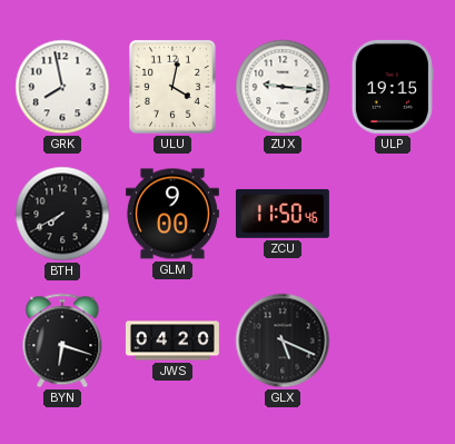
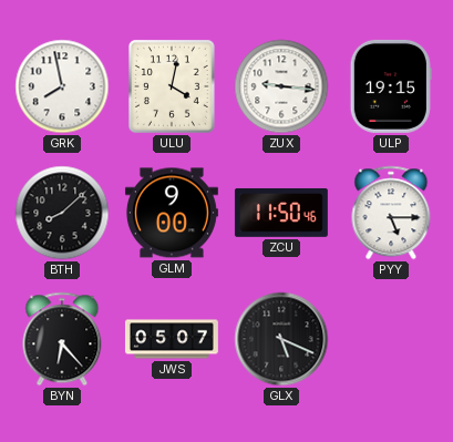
BTH: 7:40 -> 8:08 (62, 213)
PYY: none -> 5:15 (391, 213)
BYN: 6:18 -> 6:23 (62, 339)
JWS: 04:20 -> 05:07 (172, 339)
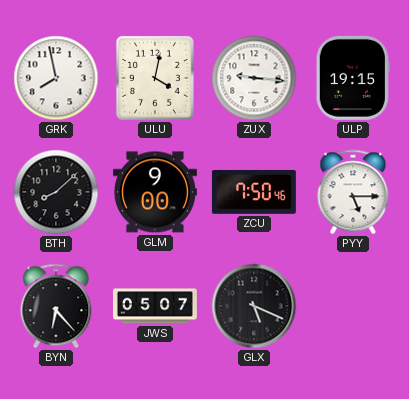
ZCU: 11:50 -> 7:50 (254, 192)
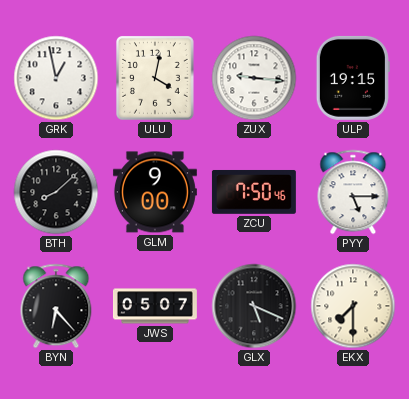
GRK: 7:58 -> 12:58 (56, 78)
EKX: none -> 7:30 (353, 306)
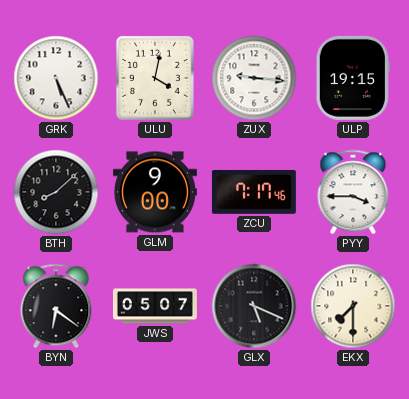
GRK: 12:58 -> 5:26 (56, 78)
ZCU: 7:50 -> 7:17 (254, 192)
PYY: 5:15 -> 3:45 (353, 192)
BYN: 6:23 -> 6:21 (56, 306)
